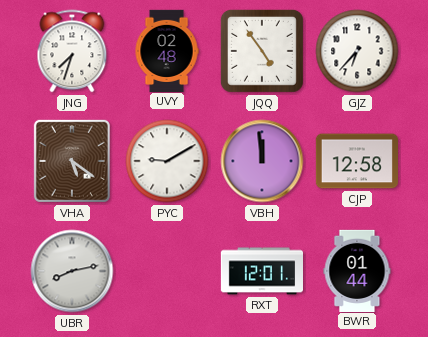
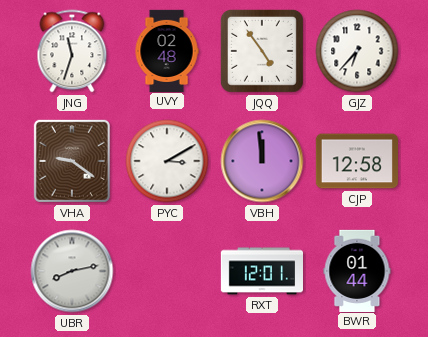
JNG: 7:33 -> 11:33 (72, 51)
VHA: 5:21 -> 9:21 (72, 161)
PYC: 9:10 -> 3:10 (167, 161)
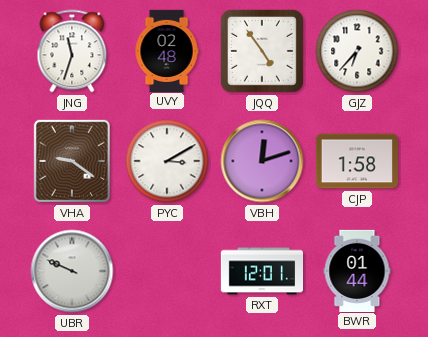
VBH: 11:59 -> 12:12 (262, 161)
CJP: 12:58 -> 1:58 (356, 161)
UBR: 8:13 -> 9:49 (72, 271)
